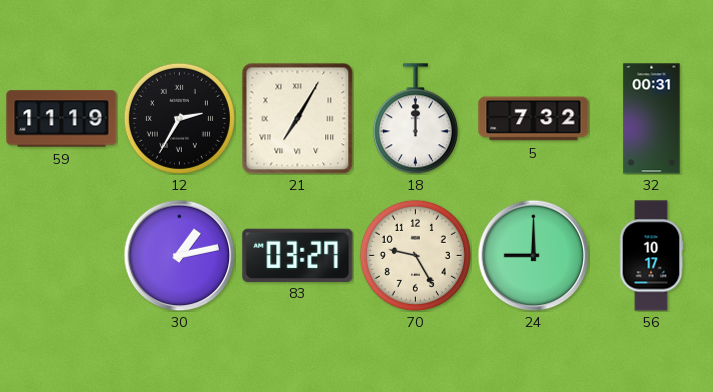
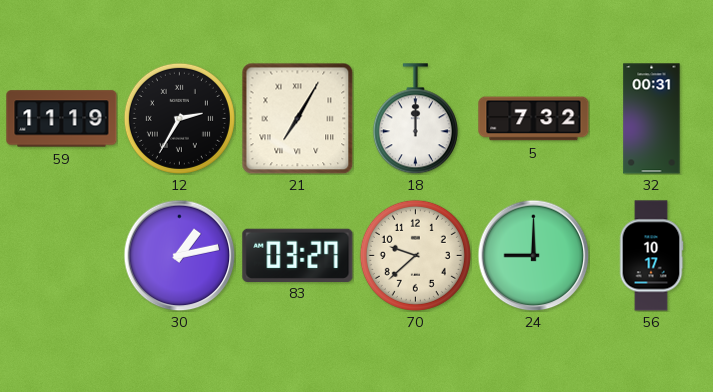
70: 9:25 -> 9:38 (415, 255)
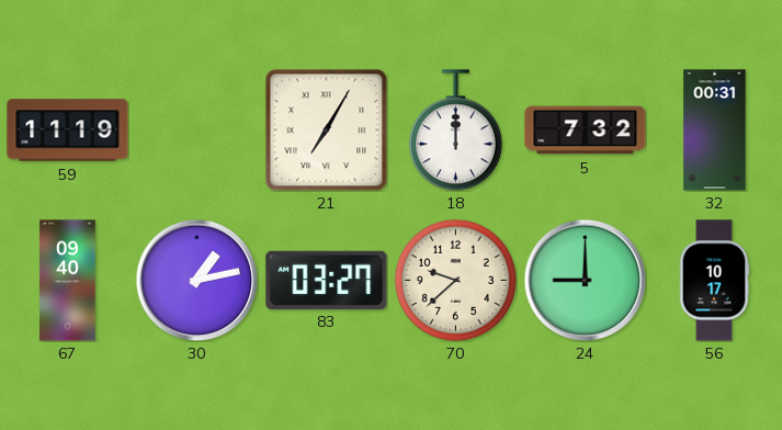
12: 2:35 -> none (179, 118)
67: none -> 09:40 (68, 281)
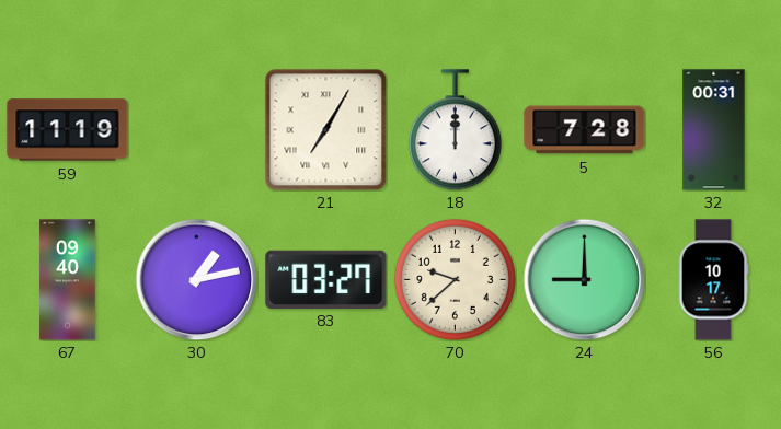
5: 7:32 -> 7:28 (585, 130)
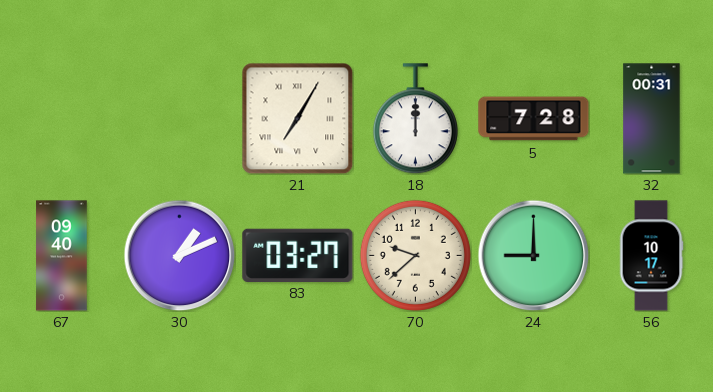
59: 11:19 -> none (68, 130)
30: 1:13 -> 1:11 (179, 255)
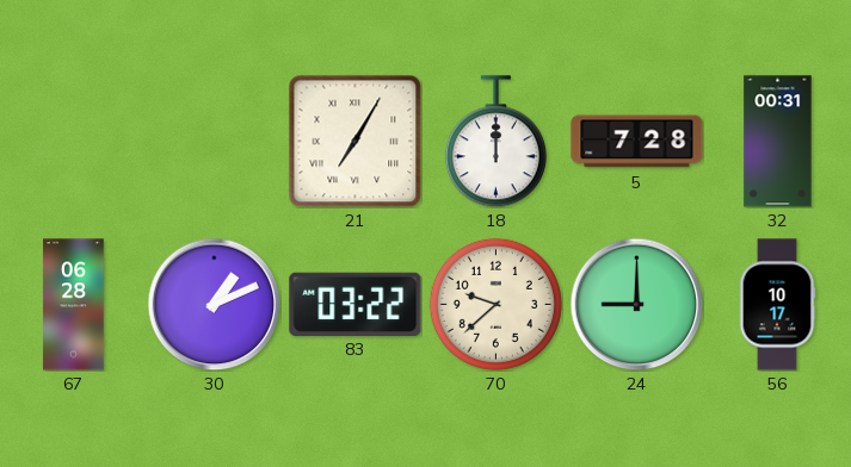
67: 09:40 -> 06:28 (74, 305)
83: 03:27 -> 03:22 (356, 304)
